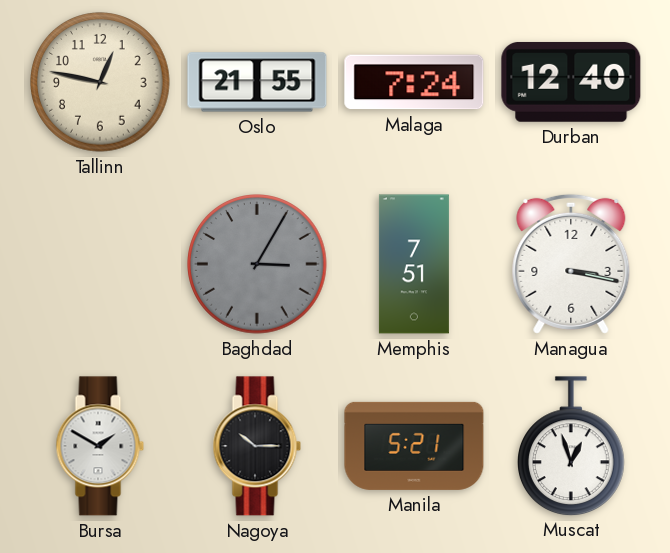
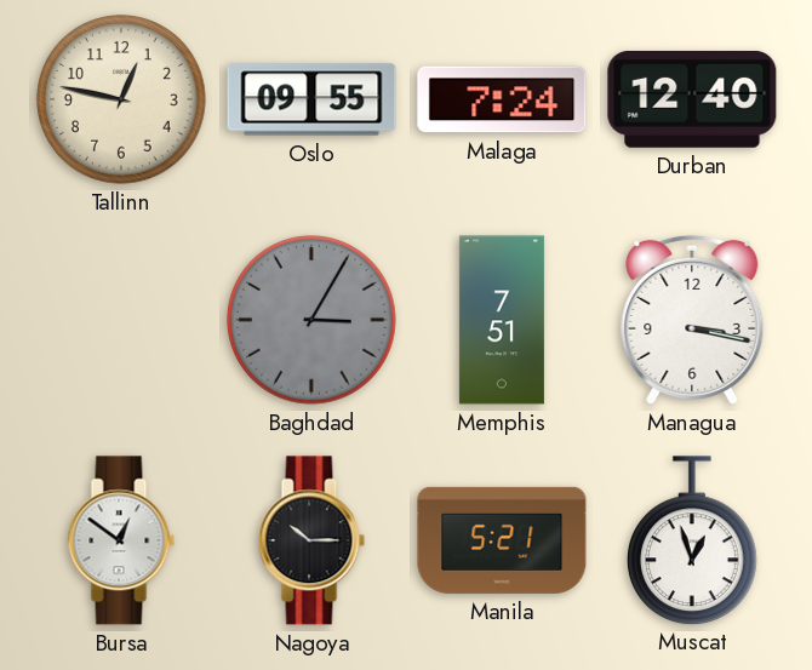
Oslo: 21:55 -> 09:55 (311, 99)
Bursa: 1:50 -> 12:51 (121, 540)
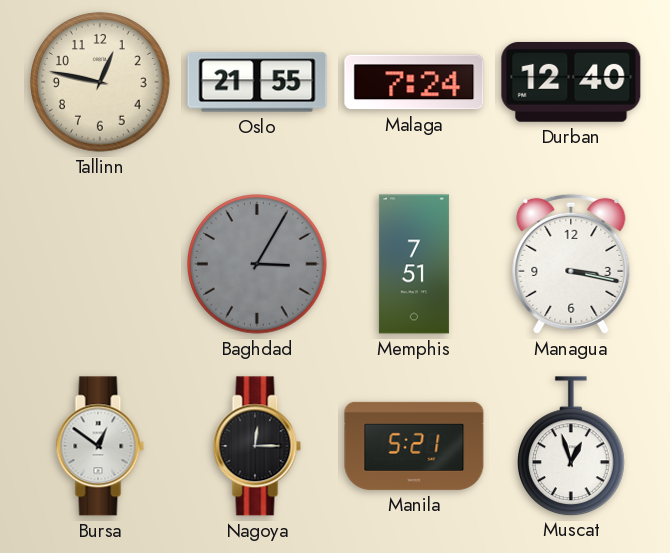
Oslo: 09:55 -> 21:55 (257, 82)
Nagoya: 10:15 -> 12:15 (257, 446)
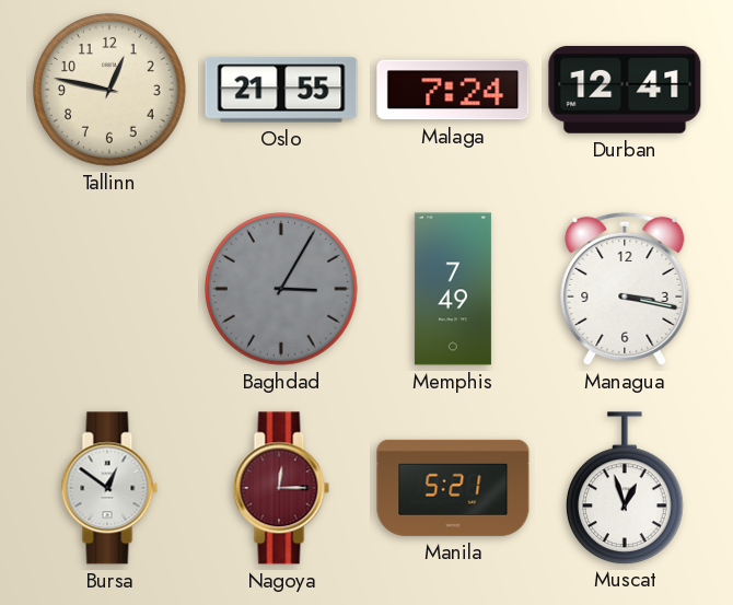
Durban: 12:40 -> 12:41 (625, 90)
Memphis: 7:51 -> 7:49 (453, 289)
Nagoya dial: black -> burgundy (281, 488)
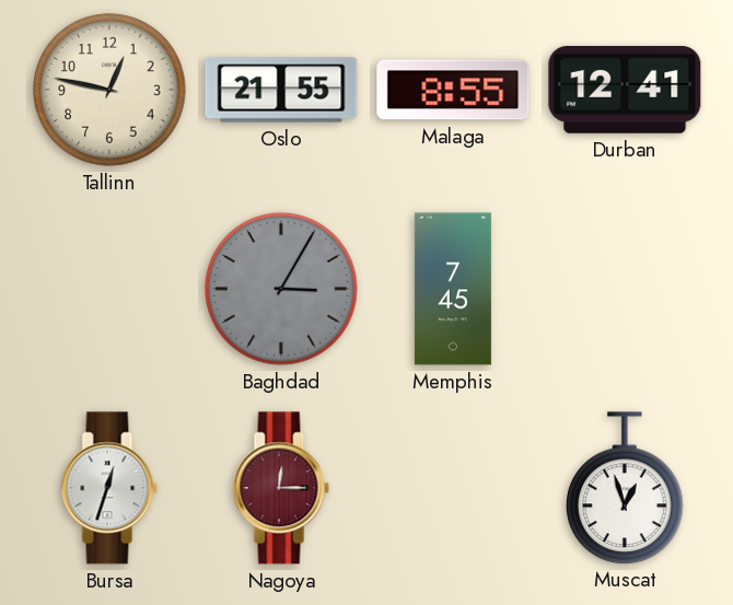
Malaga: 7:24 -> 8:55 (453, 90)
Memphis: 7:49 -> 7:45 (453, 289)
Managua: 3:17 -> none (625, 289)
Bursa: 12:51 -> 12:33 (109, 488)
Manila: 5:21 -> none (453, 488)
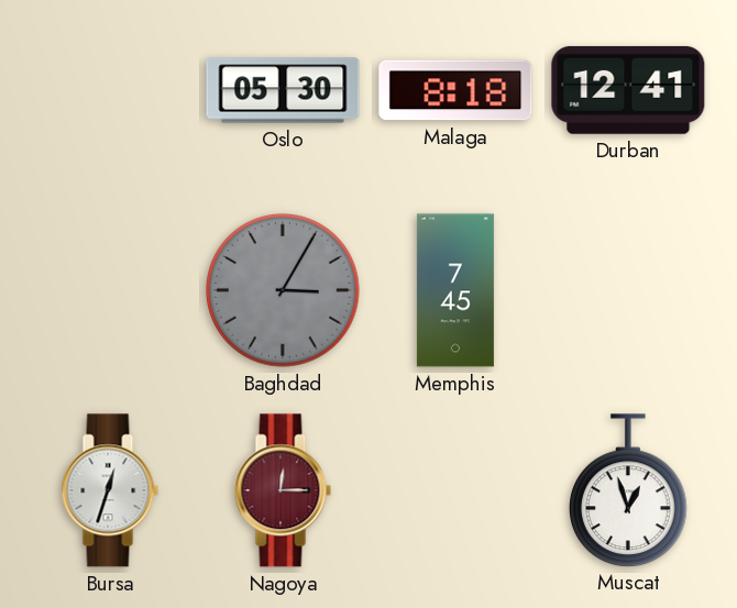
Tallinn: 12:47 -> none (109, 90)
Oslo: 21:55 -> 05:30 (283, 90)
Malaga: 8:55 -> 8:18 (455, 90)
